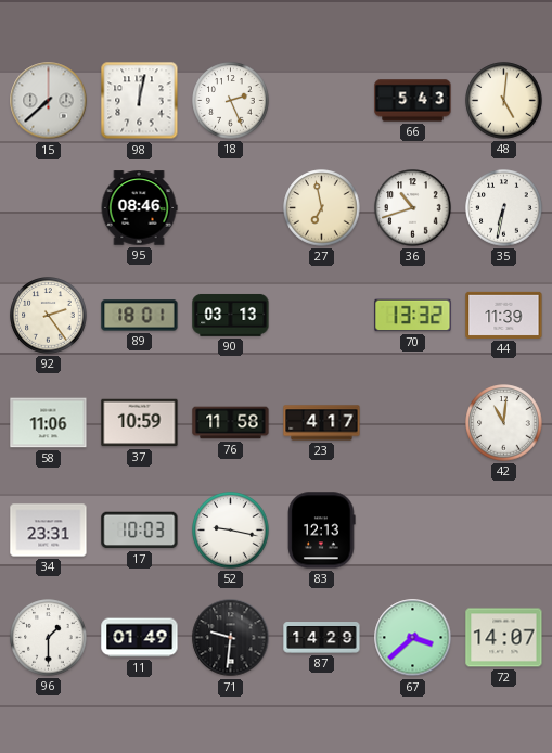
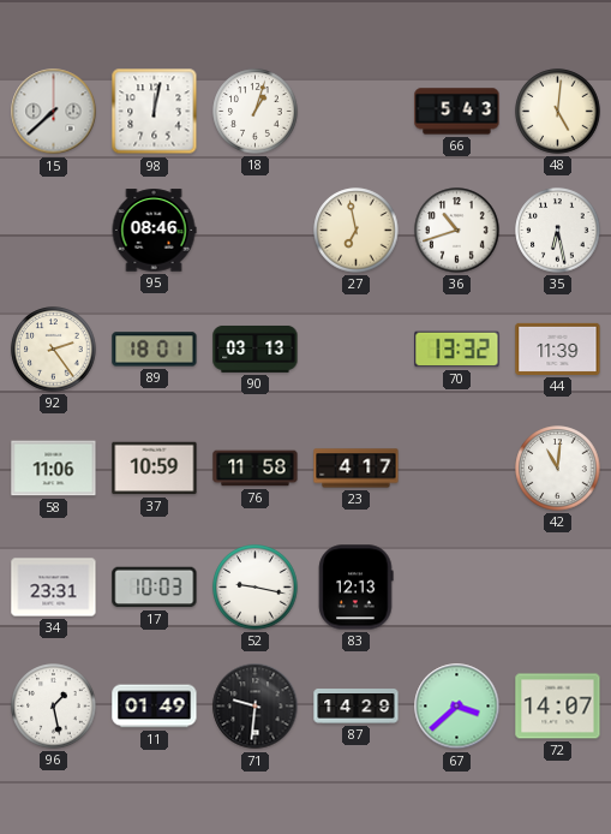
18: 2:26 -> 1:03 (256, 112)
35: 6:32 -> 6:28 (558, 231)
96: 1:30 -> 1:28 (54, 707)
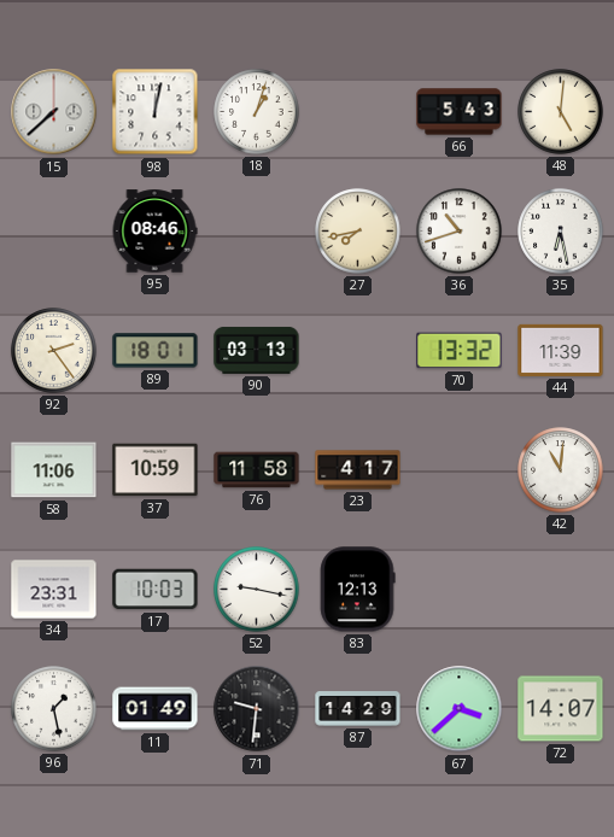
27: 6:58 -> 7:43 (358, 232)
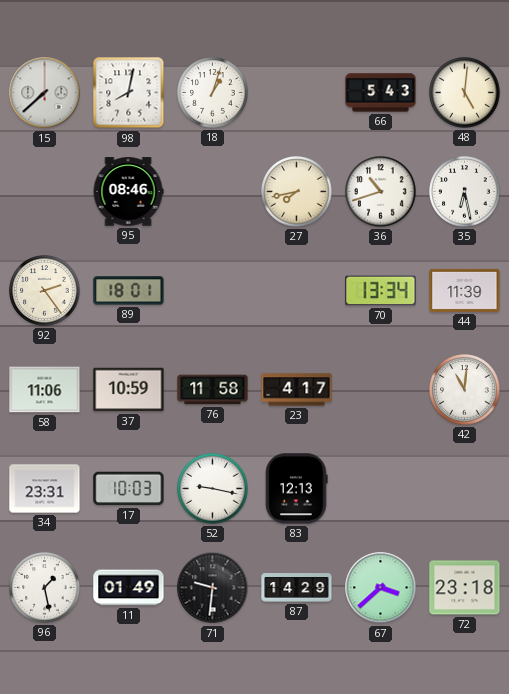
98: 12:02 -> 8:02 (129, 93)
90: 03:13 -> none (257, 350)
70: 13:32 -> 13:34 (381, 291)
72: 14:07 -> 23:18 (465, 588)
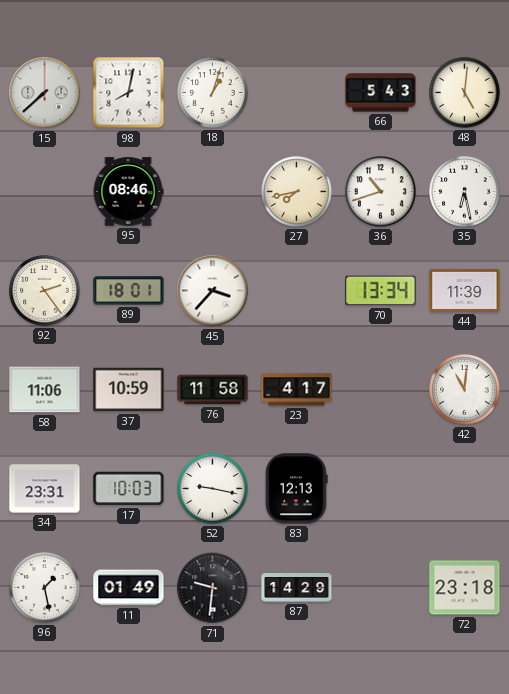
45: none -> 3:37 (213, 291)
67: 3:38 -> none (381, 588)
